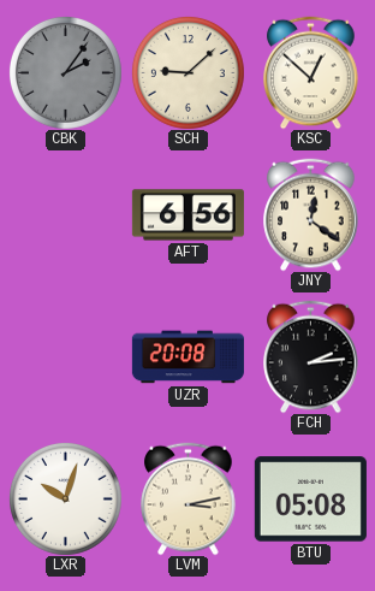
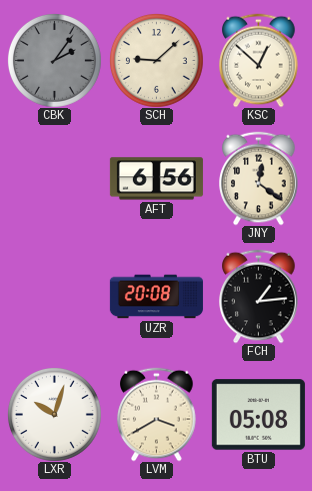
FCH: 2:14 -> 1:14 (259, 296)
LVM: 3:13 -> 3:40 (157, 414)
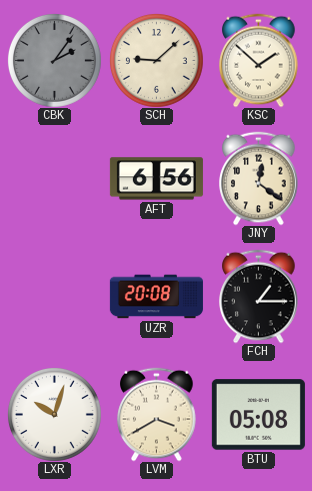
KSC: 12:52 -> 1:52 (259, 60)
FCH: 1:14 -> 1:15 (259, 296)
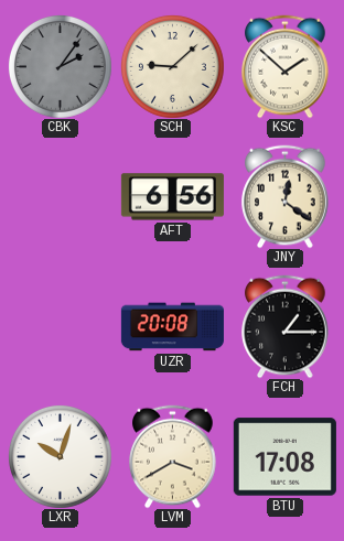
BTU: 05:08 -> 17:08 (284, 457)
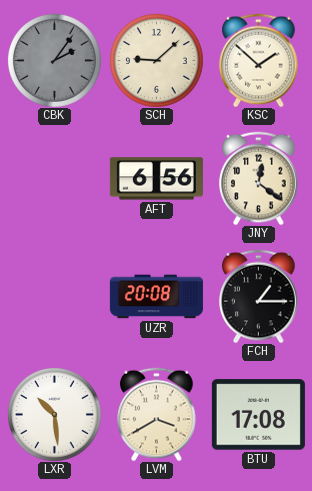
LXR: 10:03 -> 10:29 (54, 414)
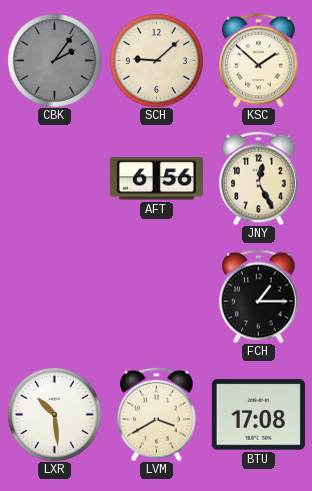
JNY: 12:21 -> 12:25 (259, 178)
UZR: 20:08 -> none (156, 297)
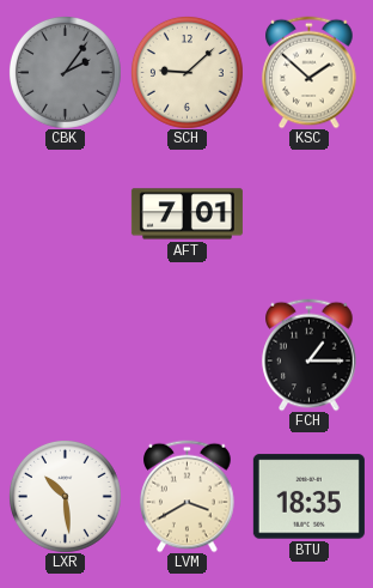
AFT: 6:56 -> 7:01 (186, 214)
JNY: 12:25 -> none (259, 178)
BTU: 17:08 -> 18:35 (308, 497)
